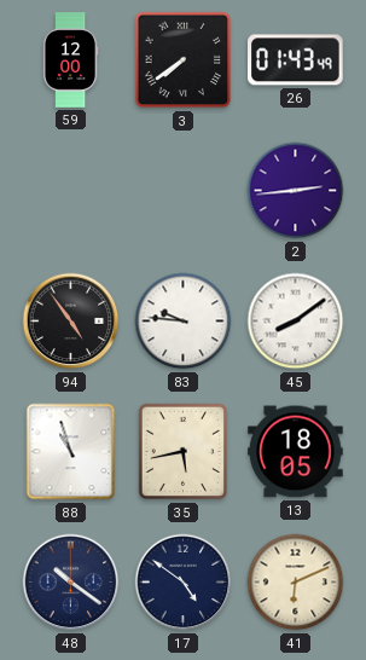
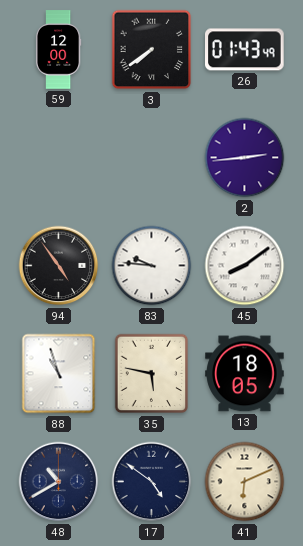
35: 5:43 -> 5:47 (152, 374)
48: 10:21 -> 10:40 (59, 482)
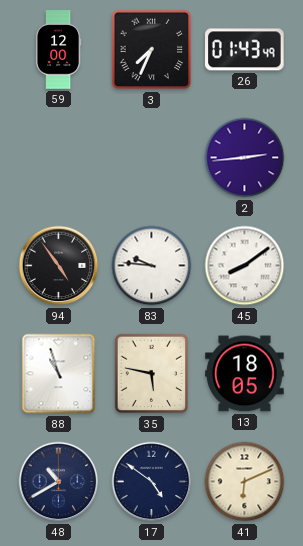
3: 7:39 -> 7:34 (152, 50)
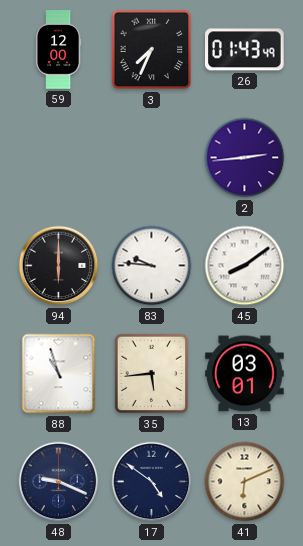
94: 4:54 -> 6:00 (59, 266)
35: 5:47 -> 5:44 (152, 374)
13: 18:05 -> 03:01 (245, 374)
48: 10:40 -> 9:19 (59, 482)
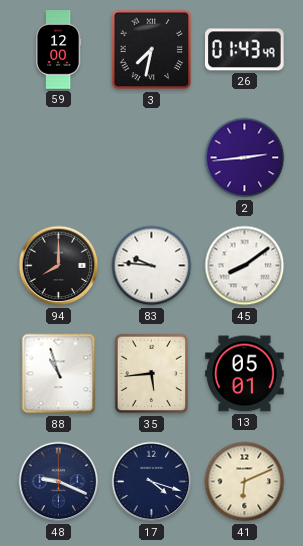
3: 7:34 -> 7:32 (152, 50)
94: 6:00 -> 8:00 (59, 266)
13: 03:01 -> 05:01 (245, 374)
17: 4:51 -> 4:18 (152, 482)
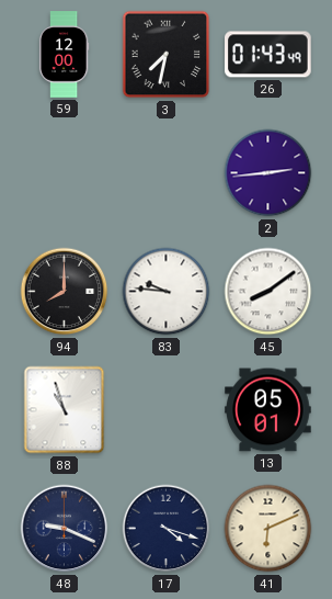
35: 5:44 -> none (152, 374)
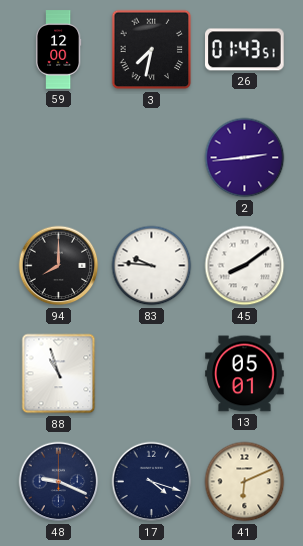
26: 01:43:49 -> 01:43:51 (245, 50)
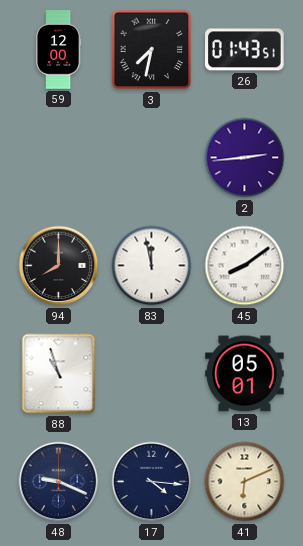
83: 9:46 -> 11:58 (152, 266)
17: 4:18 -> 4:16 (152, 482)
